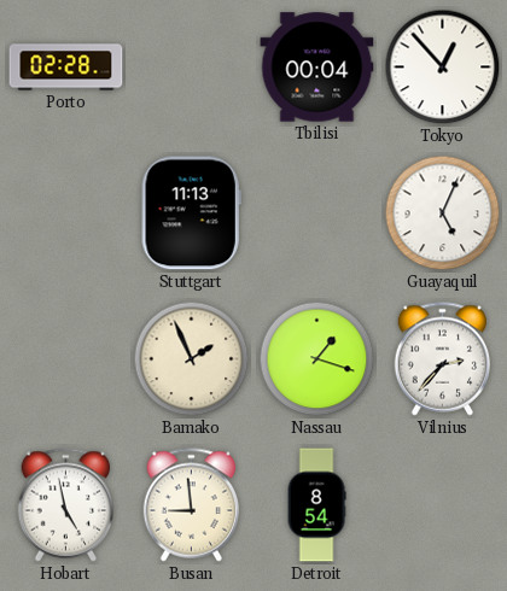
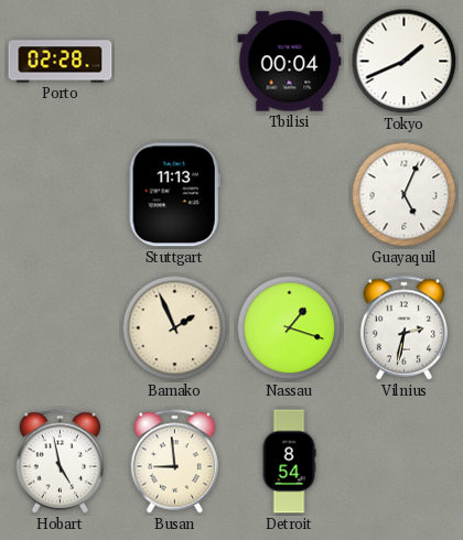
Tokyo: 12:53 -> 1:41 (405, 62)
Vilnius: 2:37 -> 2:32 (405, 328)
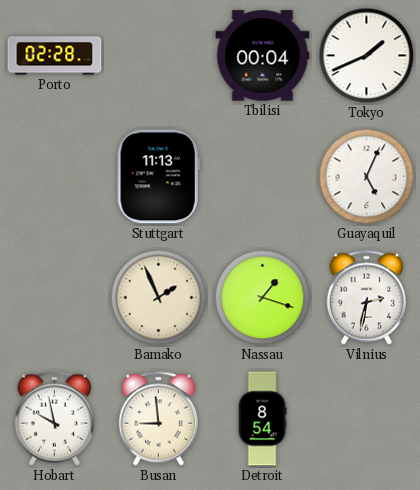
Hobart: 4:58 -> 9:58 (55, 419)
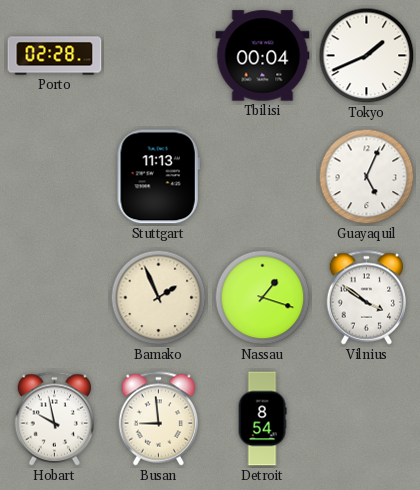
Vilnius: 2:32 -> 3:51 (367, 298)
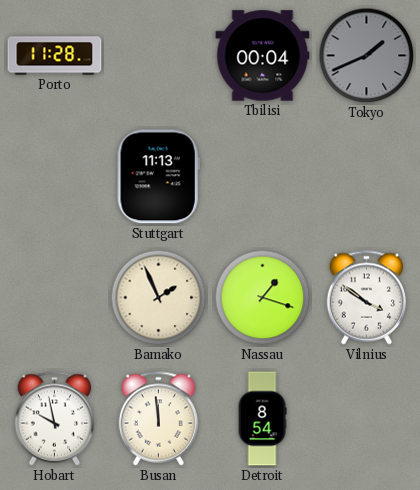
Porto: 02:28 -> 11:28 (55, 56)
Tokyo dial: white -> grey (367, 56)
Guayaquil: 5:04 -> none (367, 177)
Busan: 8:59 -> 11:59 (159, 419)
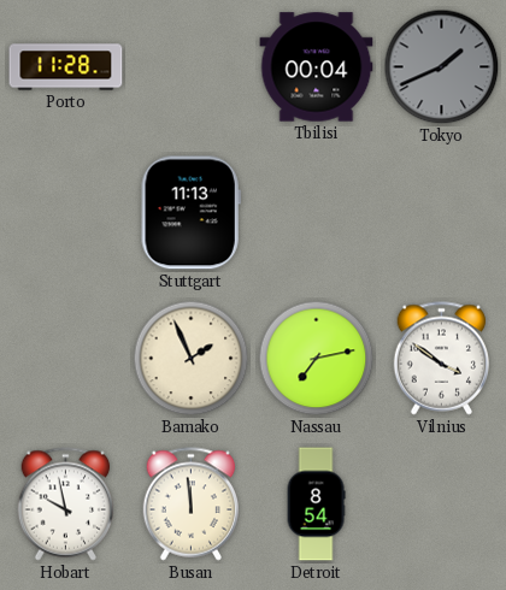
Nassau: 1:18 -> 7:13 (317, 359)
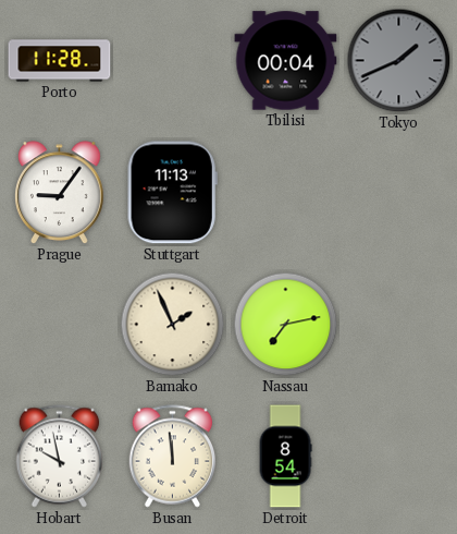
Prague: none -> 9:06 (59, 193)
Vilnius: 3:51 -> none (442, 359)
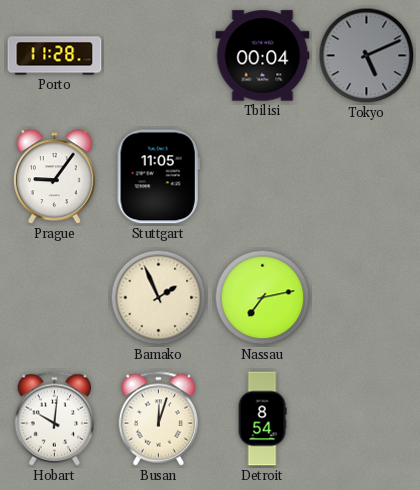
Tokyo: 1:41 -> 5:11 (367, 56)
Stuttgart: 11:13 -> 11:05 (158, 177)
Hobart: 9:58 -> 10:01 (55, 419)
Busan: 11:59 -> 12:03 (159, 419)
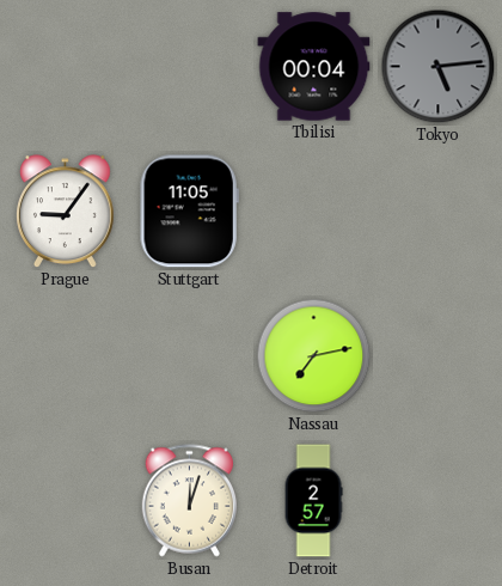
Porto: 11:28 -> none (55, 56)
Tokyo: 5:11 -> 5:14 (439, 67)
Bamako: 1:56 -> none (159, 298)
Hobart: 10:01 -> none (55, 419)
Detroit: 8:54 -> 2:57 (313, 501)
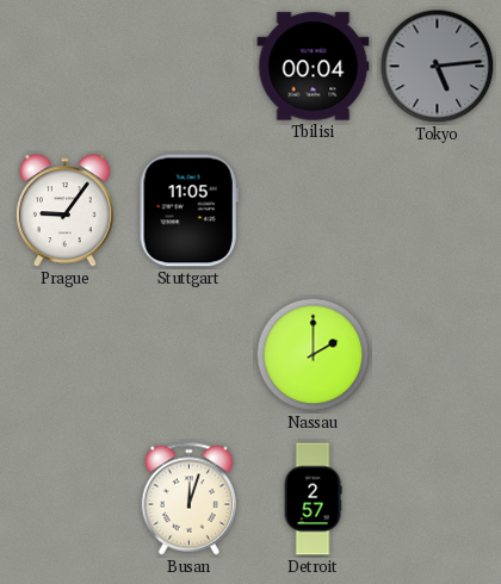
Nassau: 7:13 -> 2:00 (314, 355)
